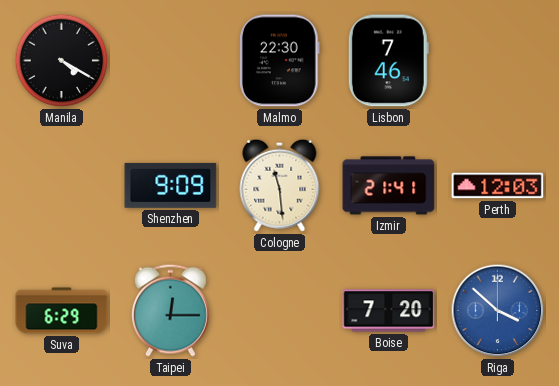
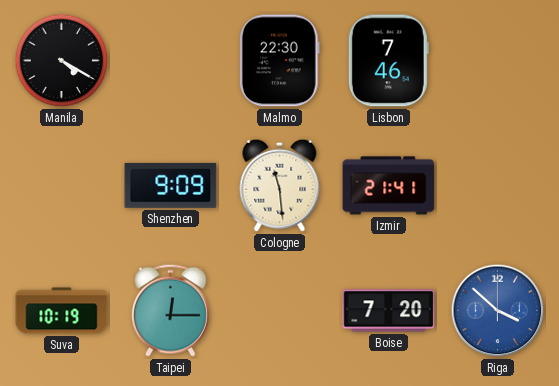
Perth: 12:03 -> none (498, 186)
Suva: 6:29 -> 10:19 (62, 311)
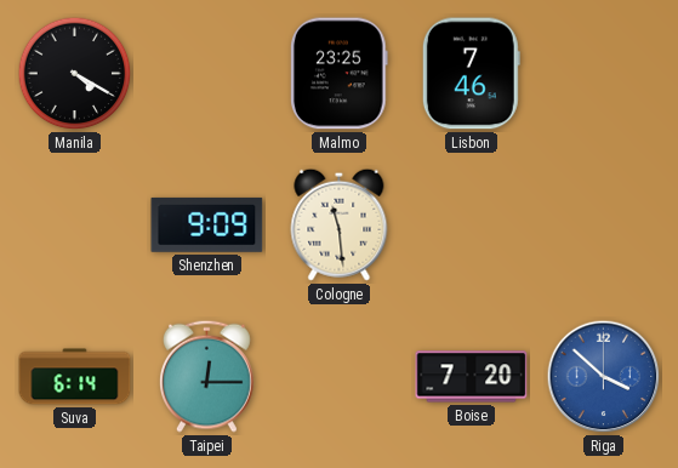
Malmo: 22:30 -> 23:25 (338, 74)
Izmir: 21:41 -> none (389, 186)
Suva: 10:19 -> 6:14 (75, 377)
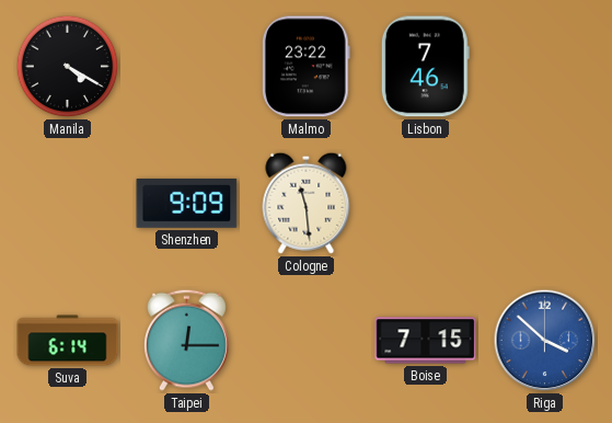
Malmo: 23:25 -> 23:22 (305, 67)
Boise: 7:20 -> 7:15 (426, 341)
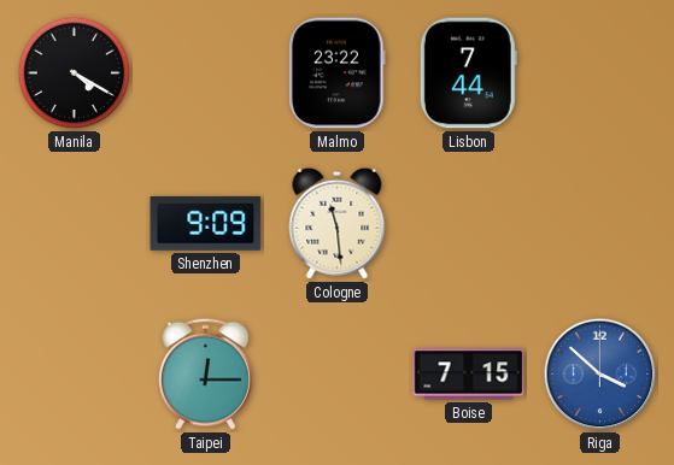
Lisbon: 7:46 -> 7:44 (468, 73)
Suva: 6:14 -> none (68, 341)
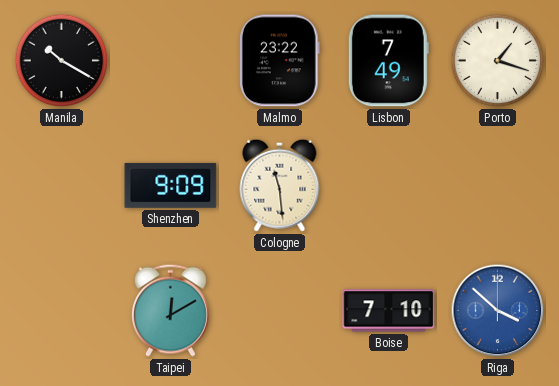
Manila: 4:20 -> 10:20 (62, 61)
Lisbon: 7:44 -> 7:49 (388, 61)
Porto: none -> 1:18 (498, 61)
Taipei: 12:15 -> 12:10 (170, 310)
Boise: 7:15 -> 7:10 (389, 311)
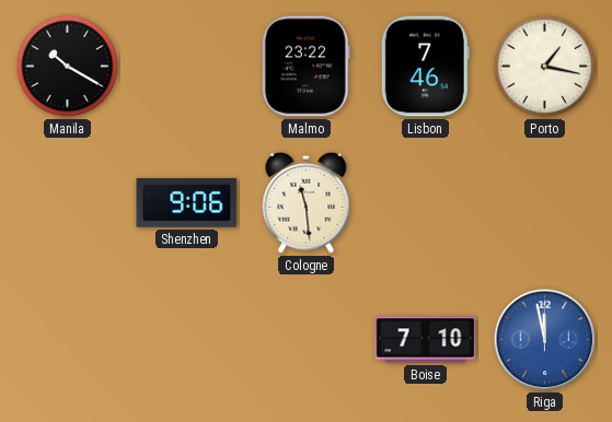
Lisbon: 7:49 -> 7:46 (425, 67)
Porto: 1:18 -> 1:17 (545, 67)
Shenzhen: 9:09 -> 9:06 (187, 202)
Taipei: 12:10 -> none (170, 310)
Riga: 3:52 -> 11:58 (545, 340)
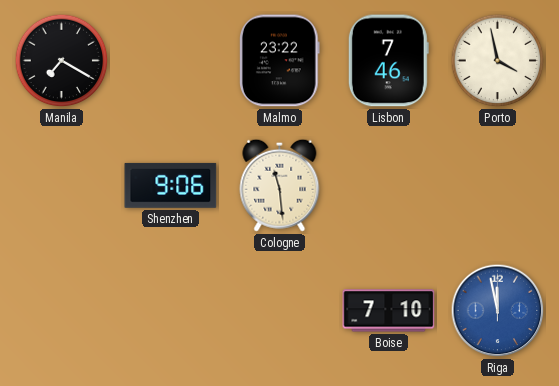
Manila: 10:20 -> 7:20 (62, 61)
Porto: 1:17 -> 3:58 (498, 61)
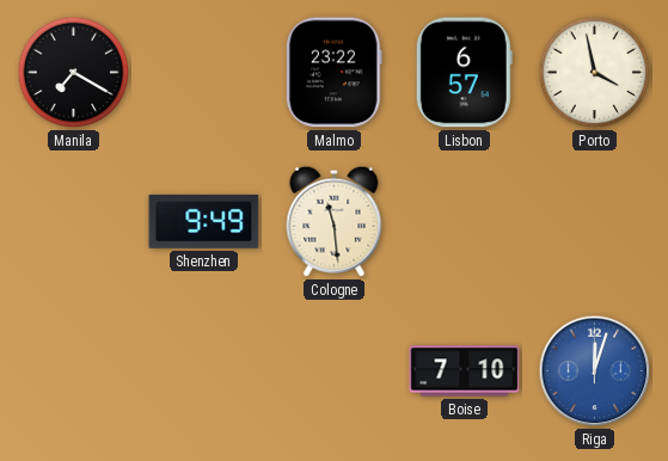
Lisbon: 7:46 -> 6:57 (464, 73)
Shenzhen: 9:06 -> 9:49 (204, 221)
Riga: 11:58 -> 12:03 (595, 371)
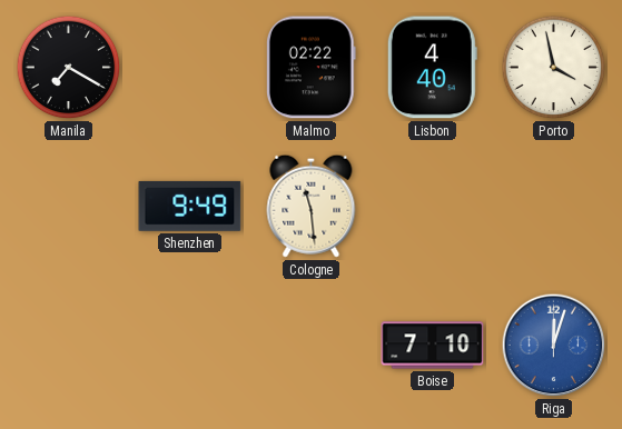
Malmo: 23:22 -> 02:22 (310, 68)
Lisbon: 6:57 -> 4:40 (432, 68)
